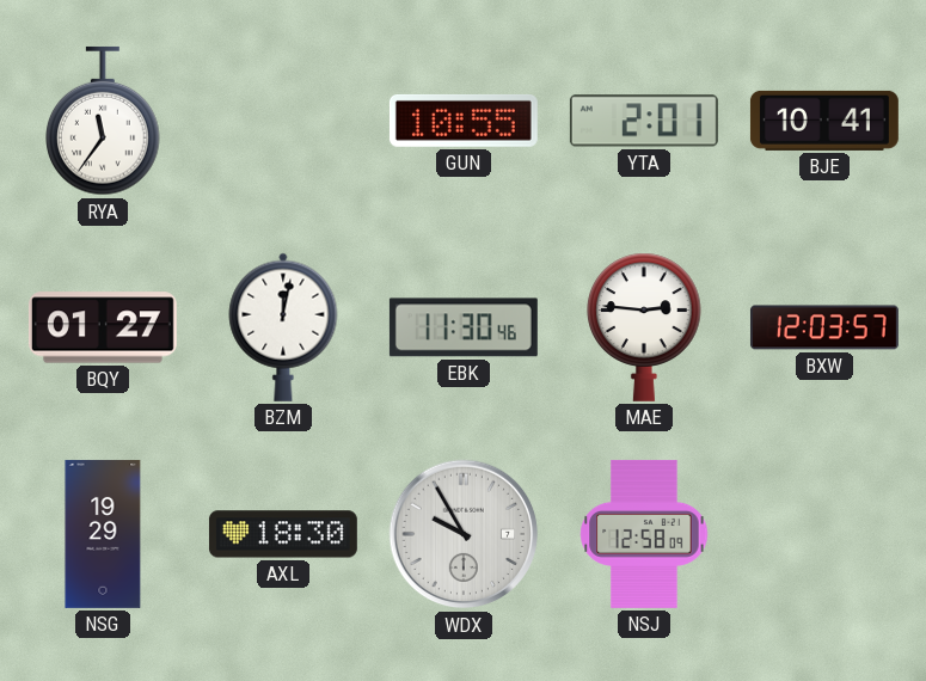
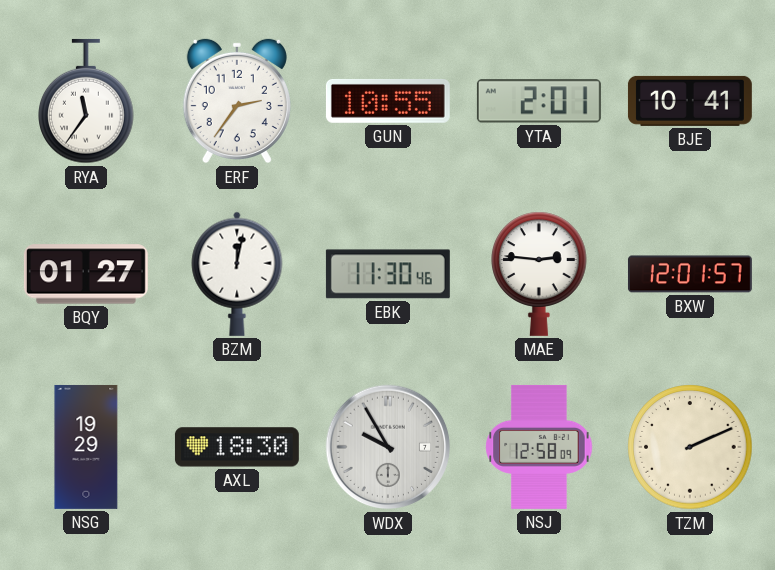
ERF: none -> 2:36 (237, 101)
BXW: 12:03 -> 12:01 (690, 274)
TZM: none -> 2:11 (690, 447)
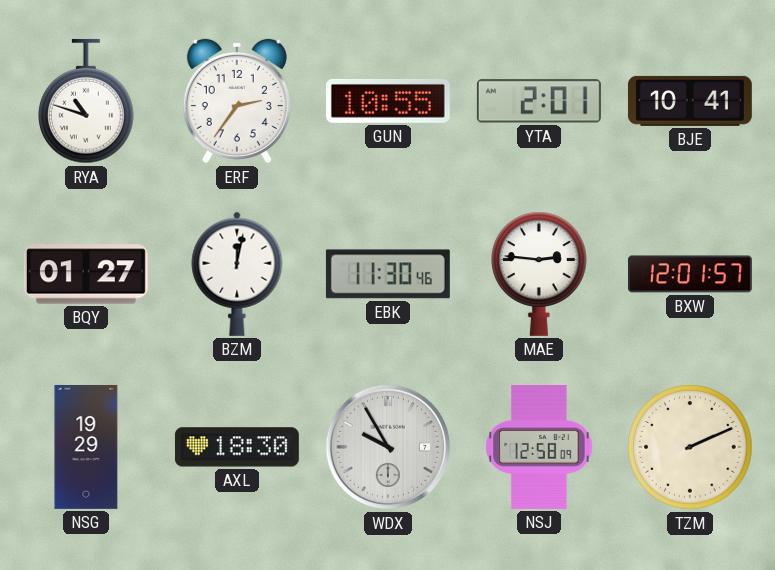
RYA: 11:36 -> 10:48 (86, 101)
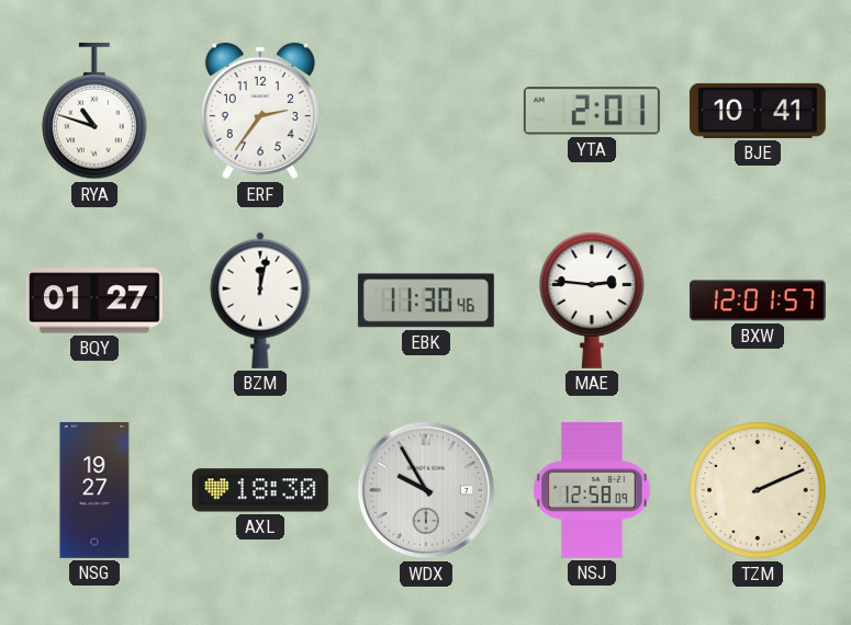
GUN: 10:55 -> none (388, 101)
NSG: 19:29 -> 19:27 (94, 490)
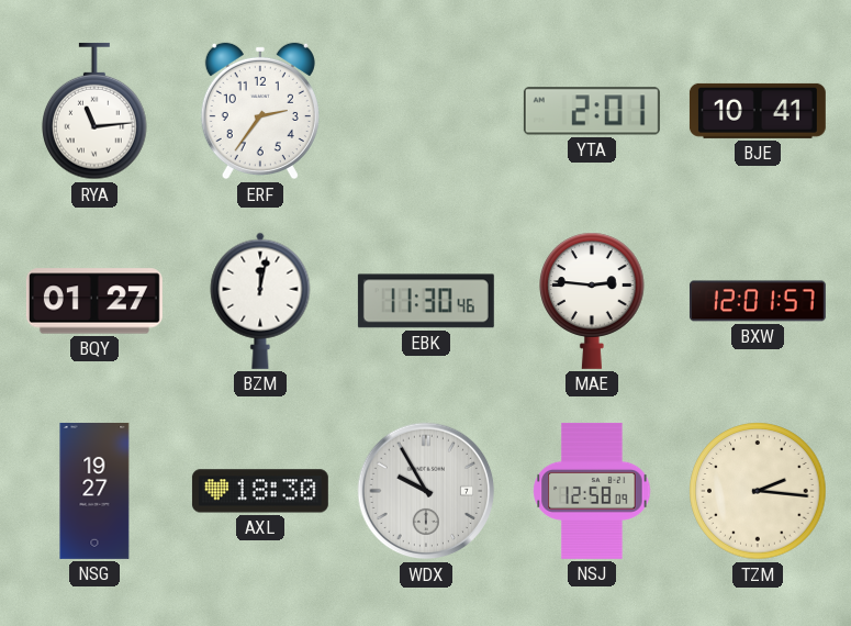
RYA: 10:48 -> 11:14 (94, 111)
TZM: 2:11 -> 2:16 (758, 491)
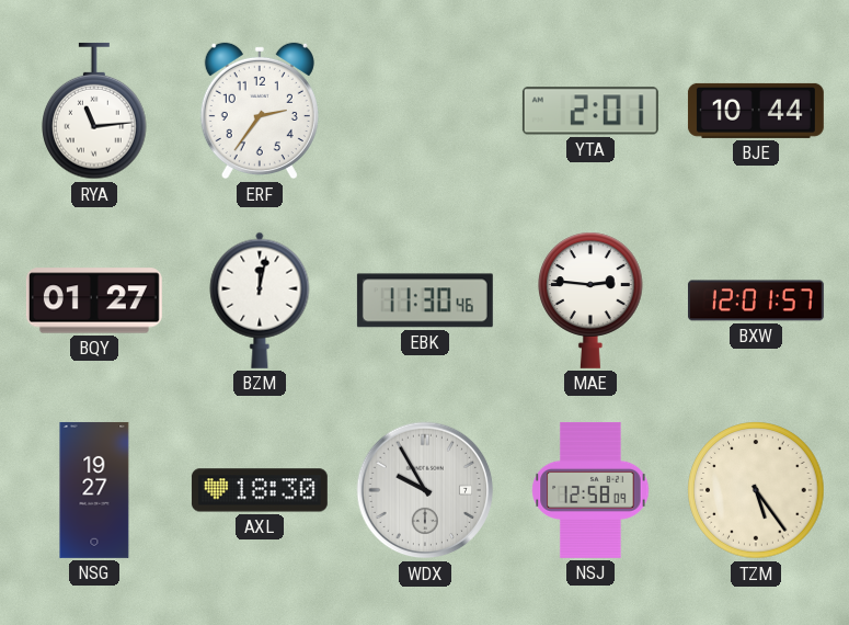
BJE: 10:41 -> 10:44 (756, 111)
TZM: 2:16 -> 5:24 (756, 490)
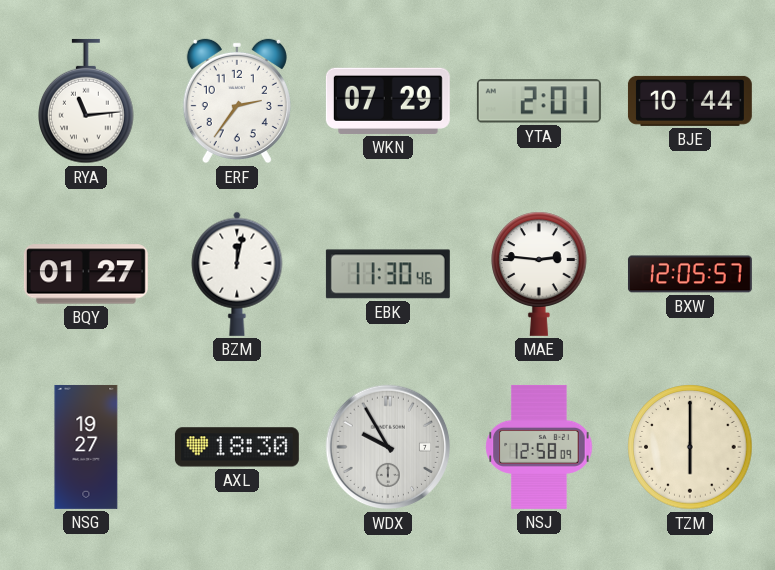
WKN: none -> 07:29 (388, 101)
BXW: 12:01 -> 12:05 (690, 274)
TZM: 5:24 -> 6:00 (690, 447)
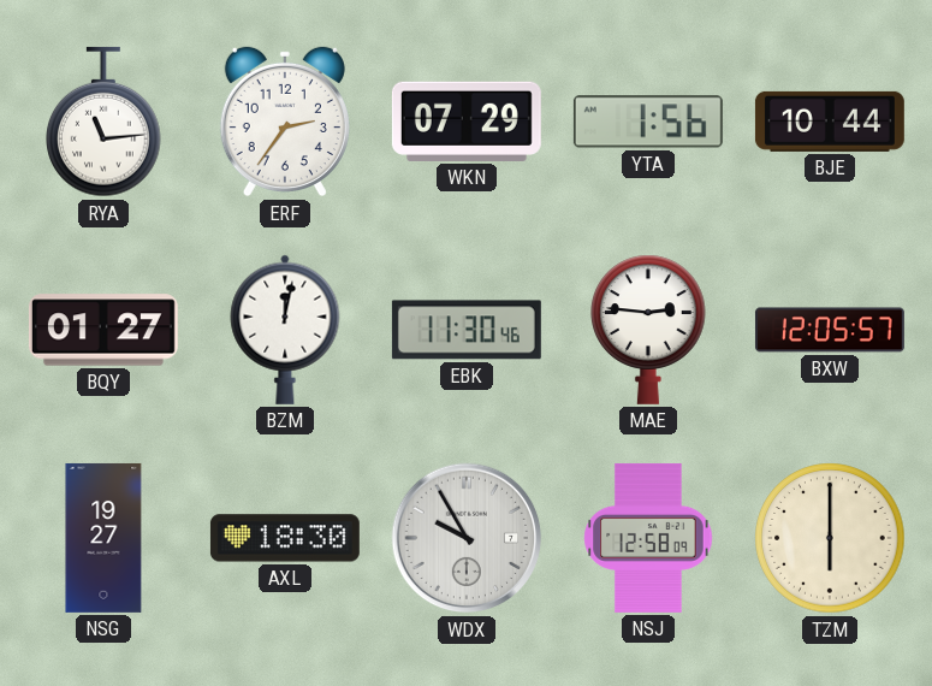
YTA: 2:01 -> 1:56 (648, 122)
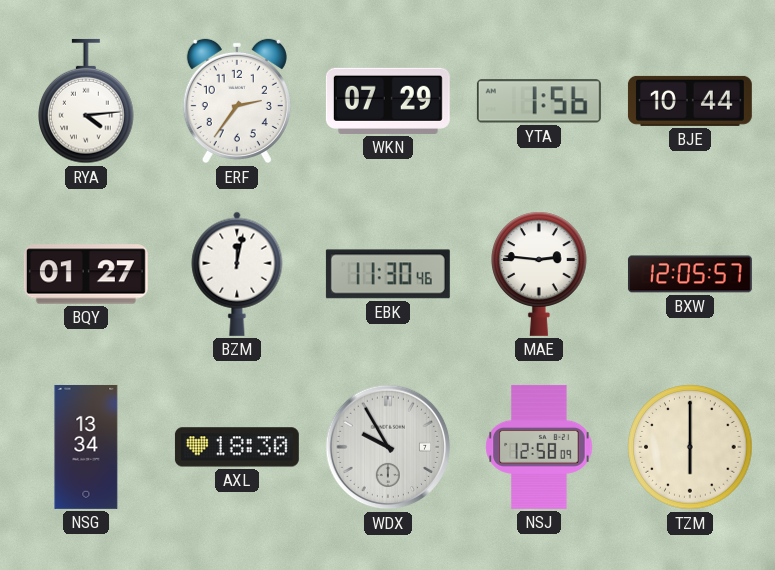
RYA: 11:14 -> 4:14 (86, 101)
NSG: 19:27 -> 13:34 (86, 447)
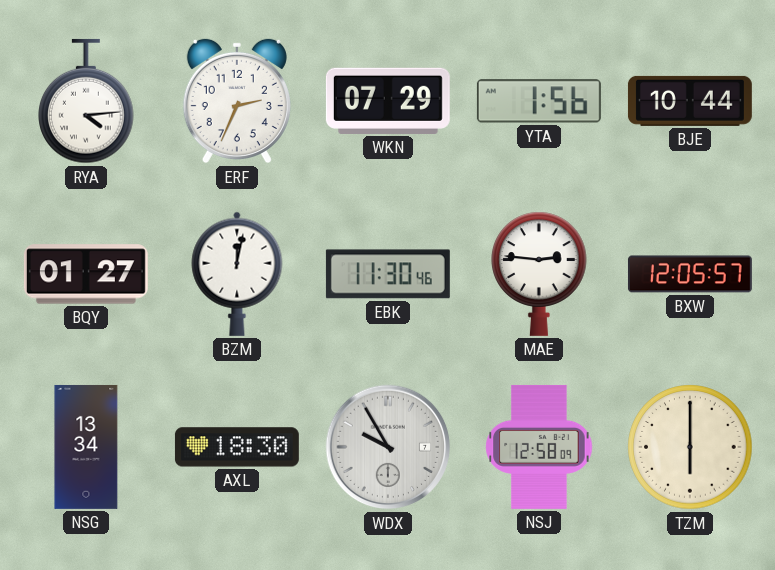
ERF: 2:36 -> 2:34 (237, 101)
